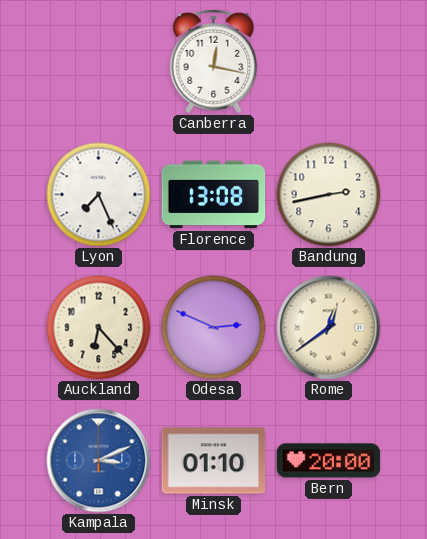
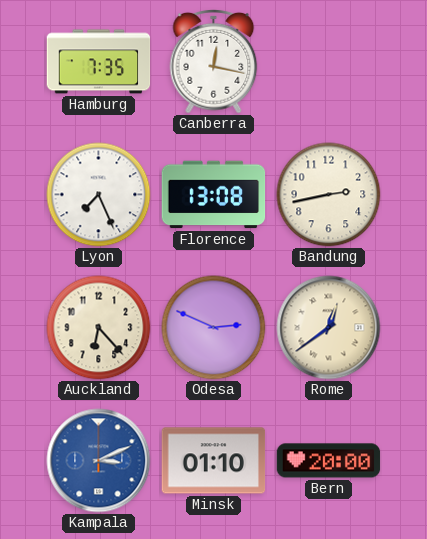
Hamburg: none -> 7:35 (99, 62)
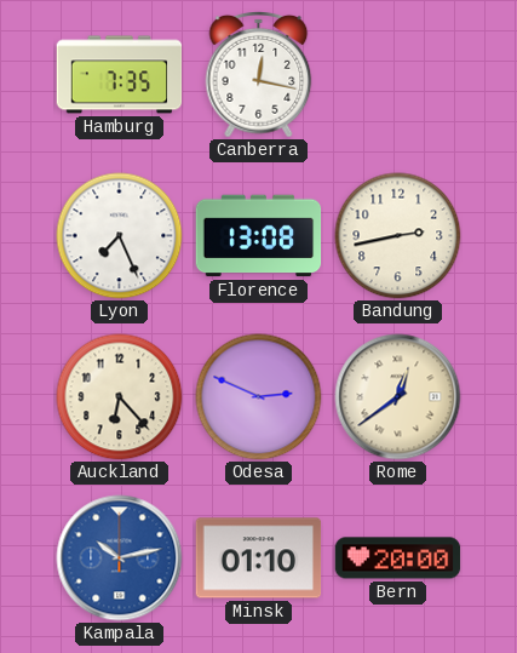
Kampala: 3:11 -> 10:13 (120, 559)
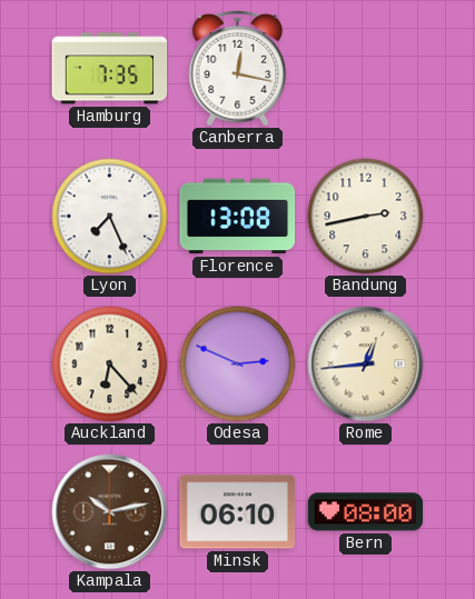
Rome: 12:39 -> 12:44 (366, 365)
Kampala dial: blue -> brown (110, 512)
Minsk: 01:10 -> 06:10 (238, 512)
Bern: 20:00 -> 08:00 (366, 512)
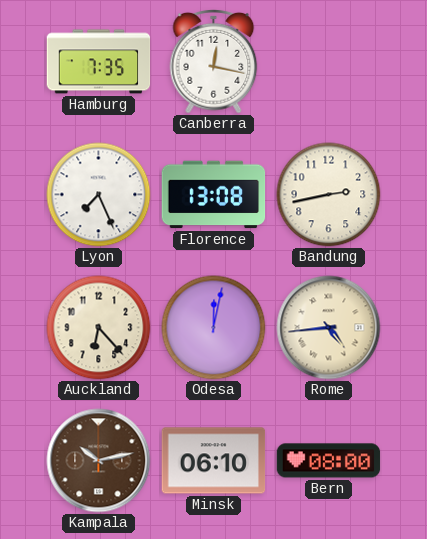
Odesa: 2:49 -> 12:02 (214, 328)
Rome: 12:44 -> 4:44 (329, 328)
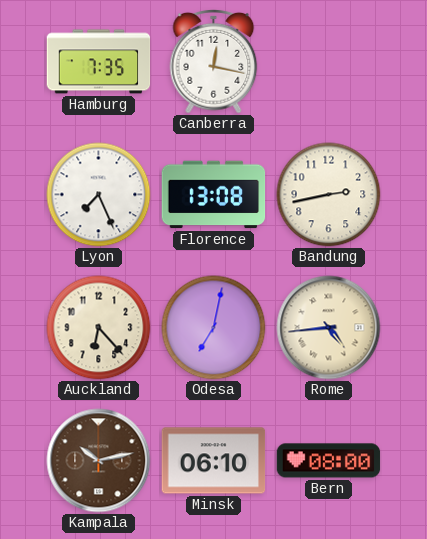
Odesa: 12:02 -> 7:02 (214, 328)
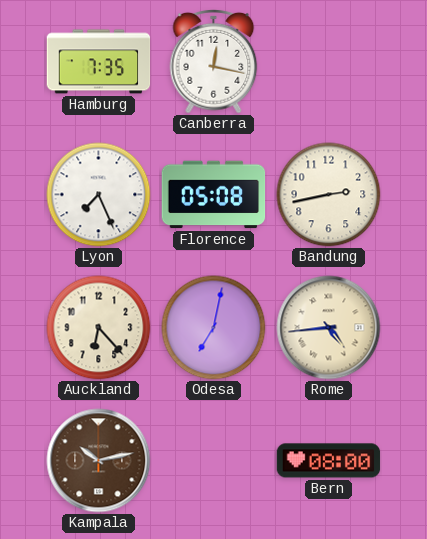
Florence: 13:08 -> 05:08 (214, 195)
Minsk: 06:10 -> none (214, 461)
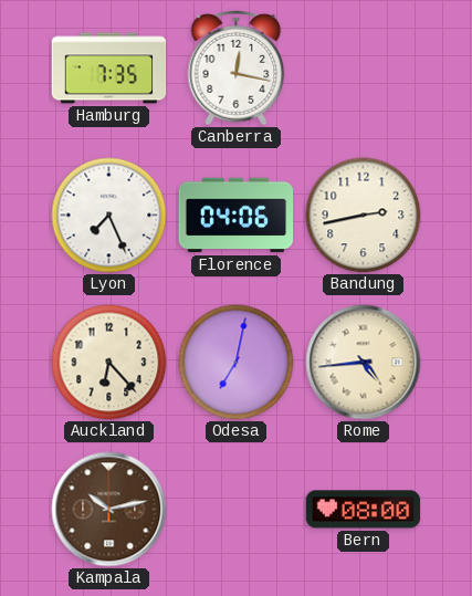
Florence: 05:08 -> 04:06 (237, 216)
